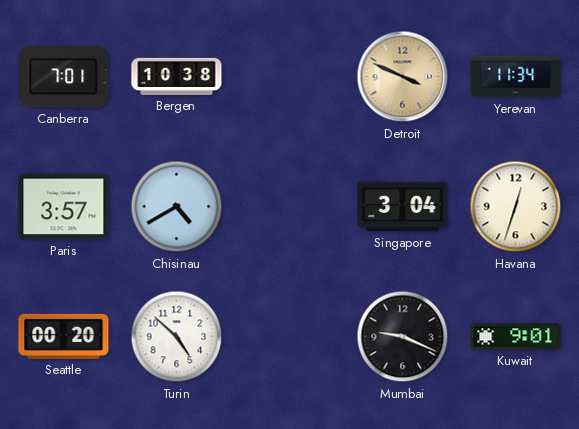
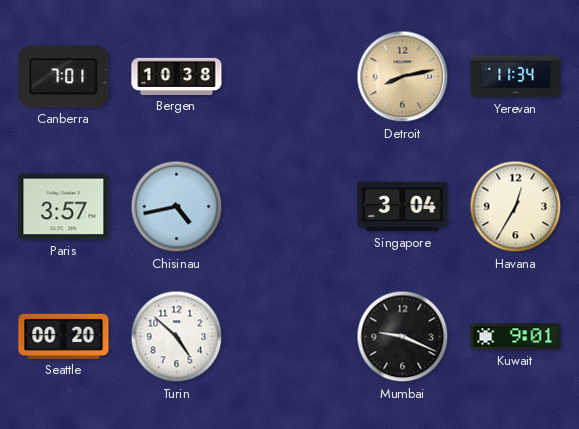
Detroit: 3:49 -> 8:13 (403, 77)
Chisinau: 4:40 -> 4:43 (177, 207)
Havana: 12:33 -> 12:35 (516, 207)
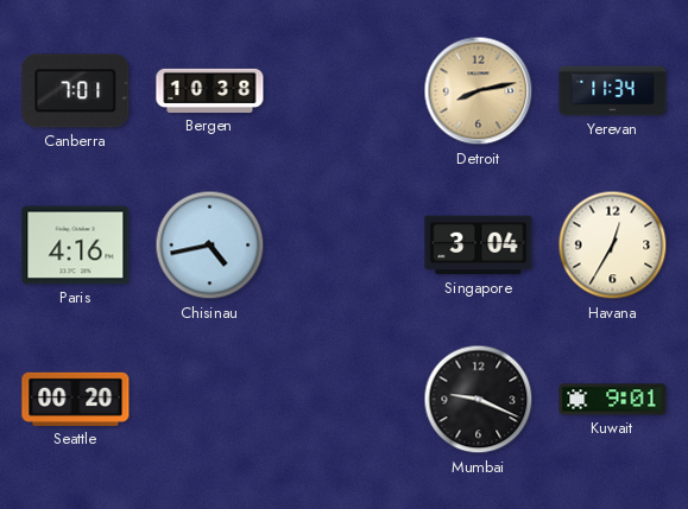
Paris: 3:57 -> 4:16 (76, 246)
Turin: 4:52 -> none (177, 337)
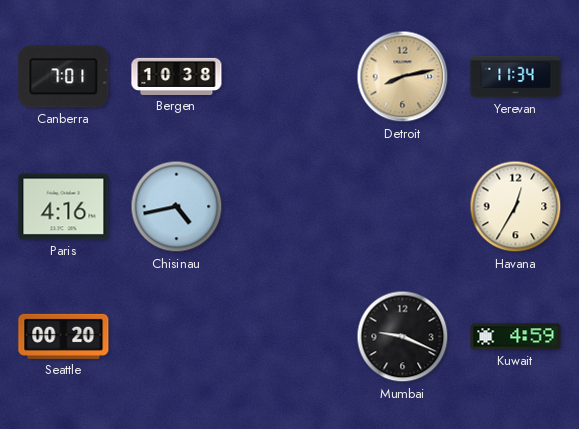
Singapore: 3:04 -> none (479, 246)
Kuwait: 9:01 -> 4:59 (516, 337)
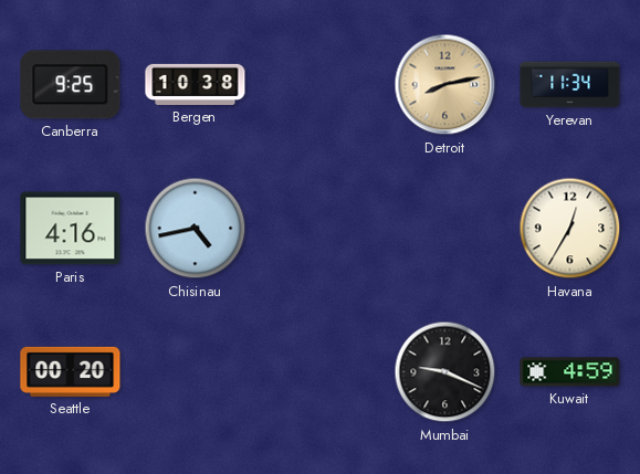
Canberra: 7:01 -> 9:25 (71, 85)
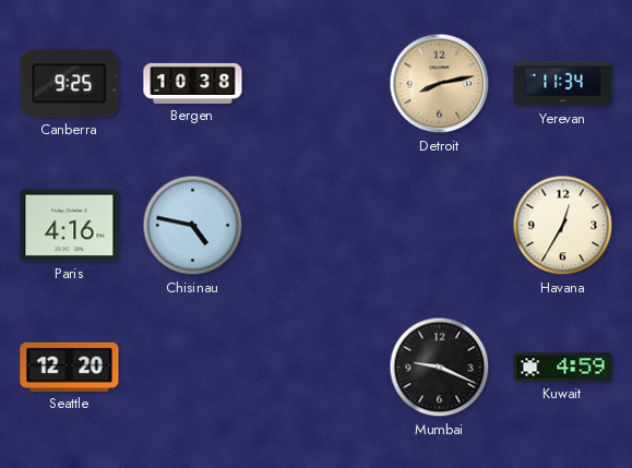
Chisinau: 4:43 -> 4:47 (193, 226)
Seattle: 00:20 -> 12:20 (70, 367)
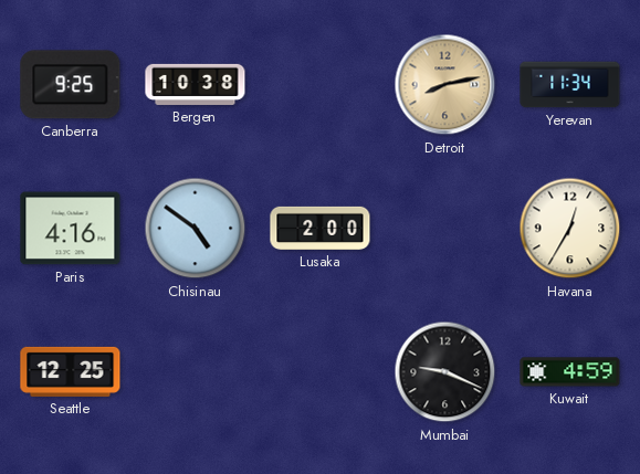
Chisinau: 4:47 -> 4:51 (196, 229)
Lusaka: none -> 2:00 (321, 228)
Seattle: 12:20 -> 12:25 (71, 371)
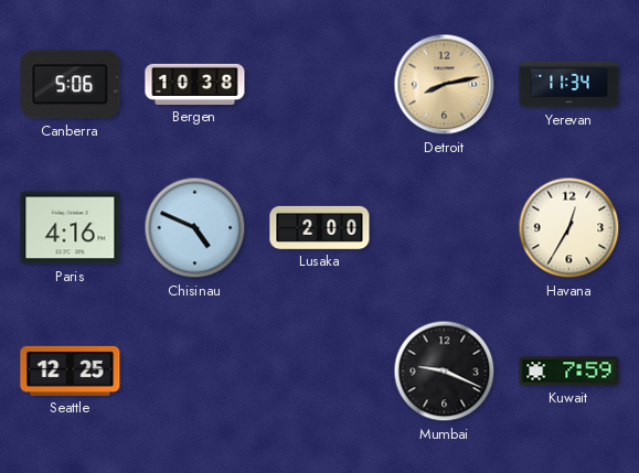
Canberra: 9:25 -> 5:06 (71, 85)
Chisinau: 4:51 -> 4:49 (195, 228)
Kuwait: 4:59 -> 7:59 (569, 372)
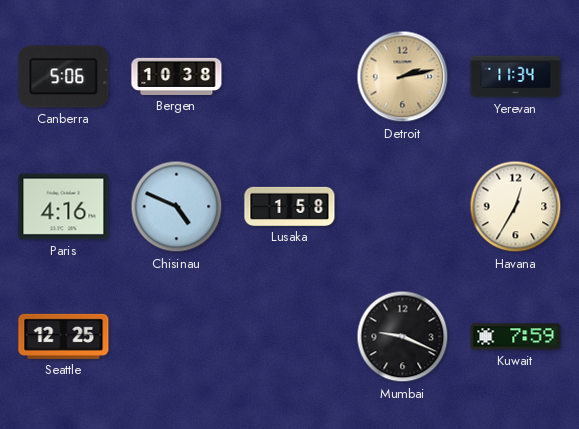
Detroit: 8:13 -> 2:13 (403, 77)
Lusaka: 2:00 -> 1:58 (290, 206)
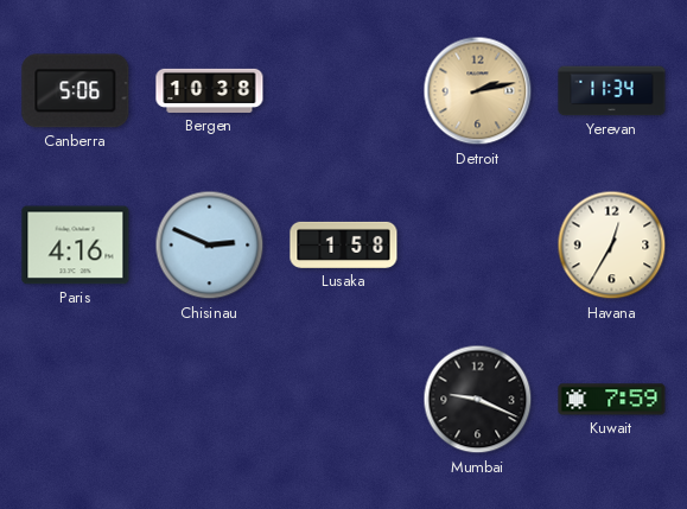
Chisinau: 4:49 -> 2:49 (210, 246)
Seattle: 12:25 -> none (64, 336)
